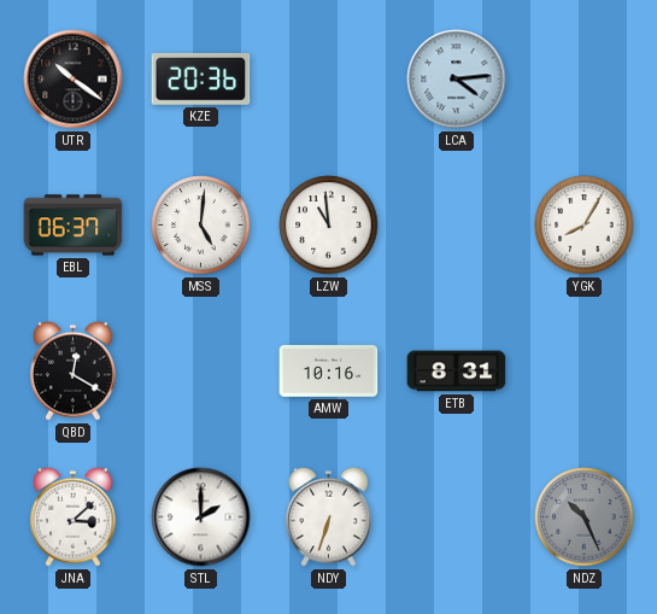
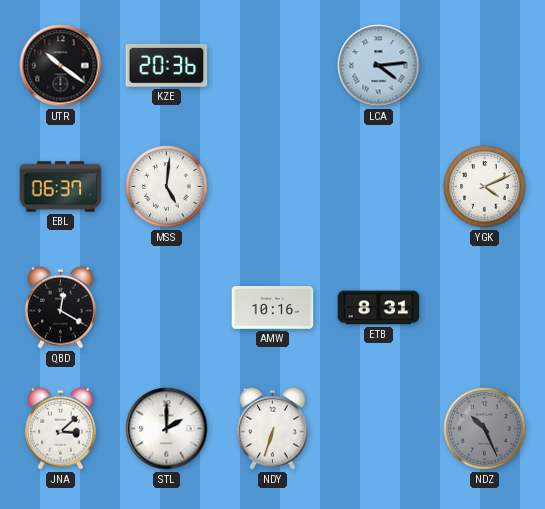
LZW: 10:59 -> none (329, 226)
YGK: 8:05 -> 4:11 (485, 187)
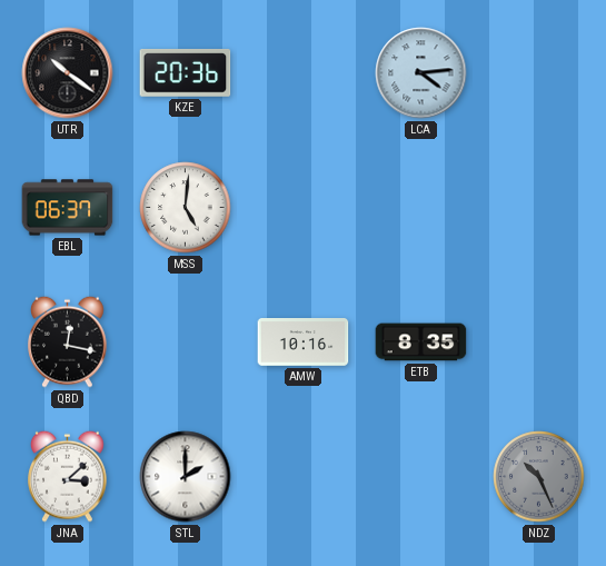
YGK: 4:11 -> none (485, 187)
QBD: 12:20 -> 12:17 (68, 341)
ETB: 8:31 -> 8:35 (421, 342)
NDY: 6:33 -> none (273, 428)
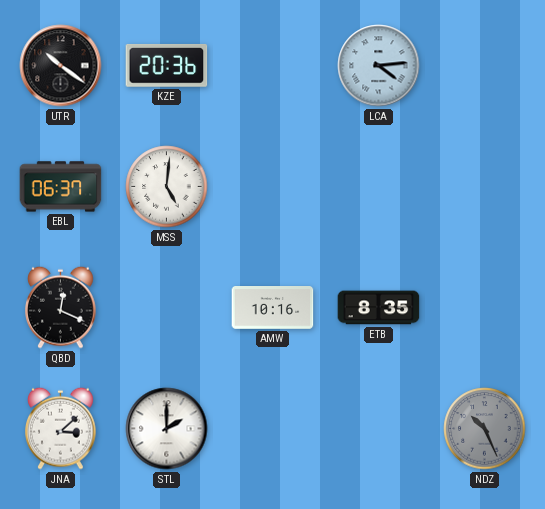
QBD: 12:17 -> 12:19 (61, 307)
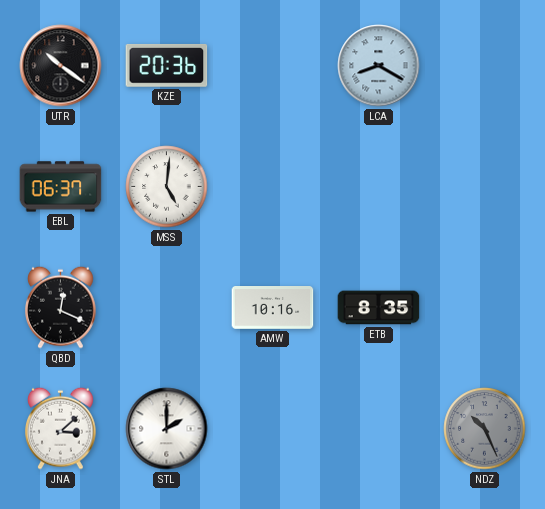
LCA: 4:14 -> 8:20 (379, 66)
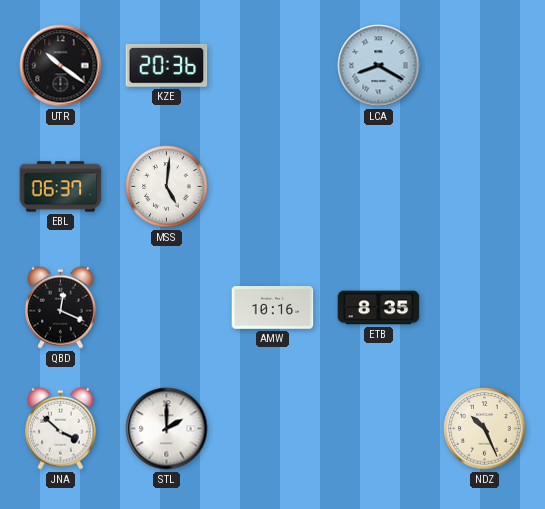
JNA: 3:08 -> 3:52 (61, 428)
NDZ dial: grey -> cream (485, 429)
